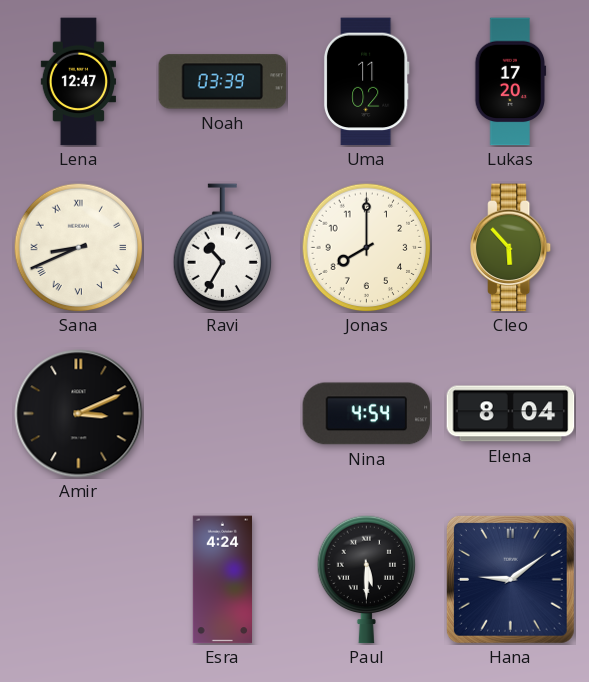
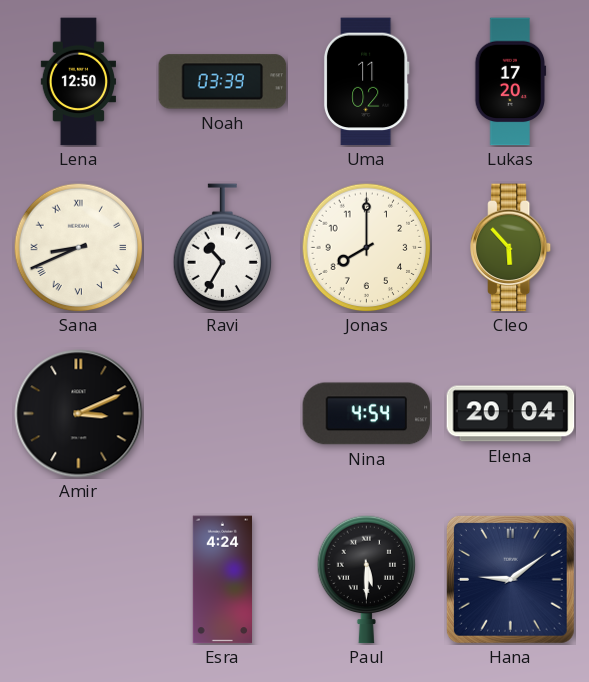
Lena: 12:47 -> 12:50 (78, 82)
Elena: 8:04 -> 20:04 (511, 414)
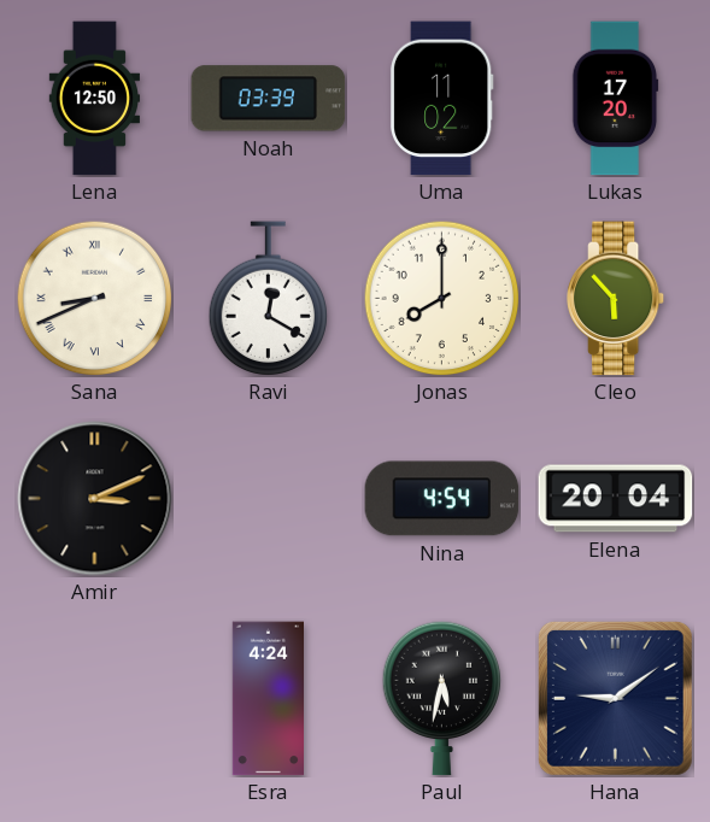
Ravi: 10:35 -> 12:20 (269, 299)
Paul: 5:30 -> 5:32 (442, 698)
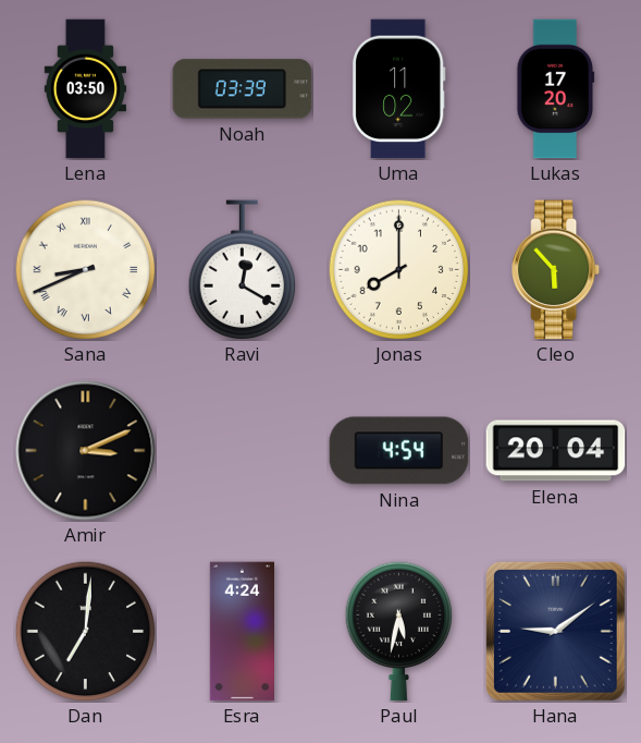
Lena: 12:50 -> 03:50 (85, 89)
Dan: none -> 7:01 (85, 631)
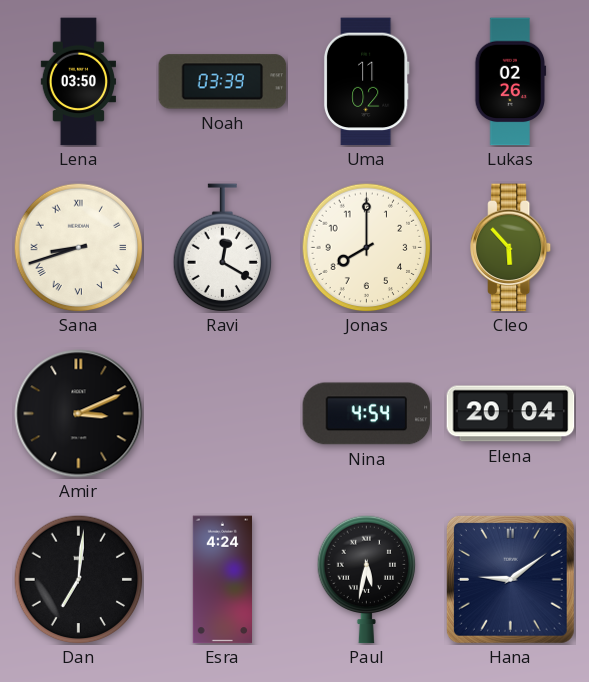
Lukas: 17:20 -> 02:26 (511, 82)
Sana: 8:41 -> 8:42 (78, 247)
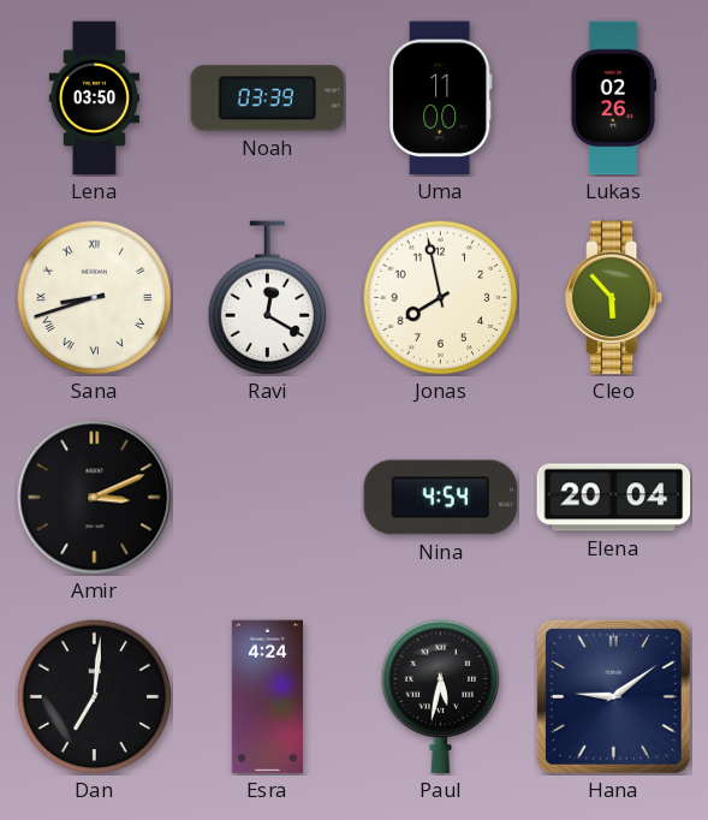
Uma: 11:02 -> 11:00 (440, 99)
Jonas: 8:00 -> 7:58 (440, 297)
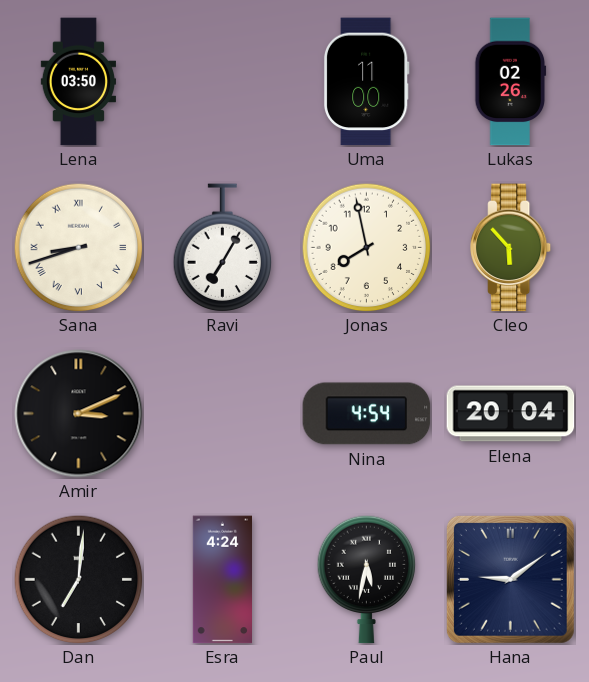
Noah: 03:39 -> none (268, 99)
Ravi: 12:20 -> 7:05 (223, 248)
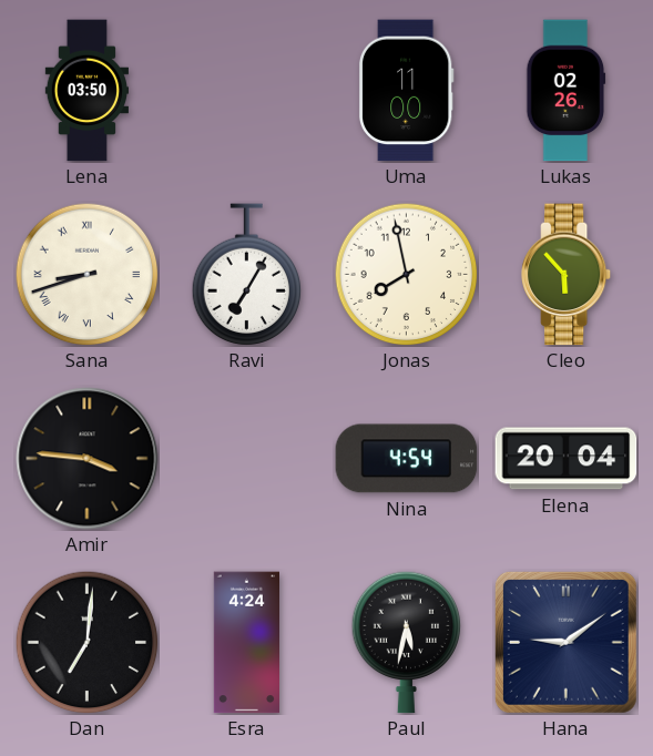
Amir: 3:11 -> 3:46 (88, 459)
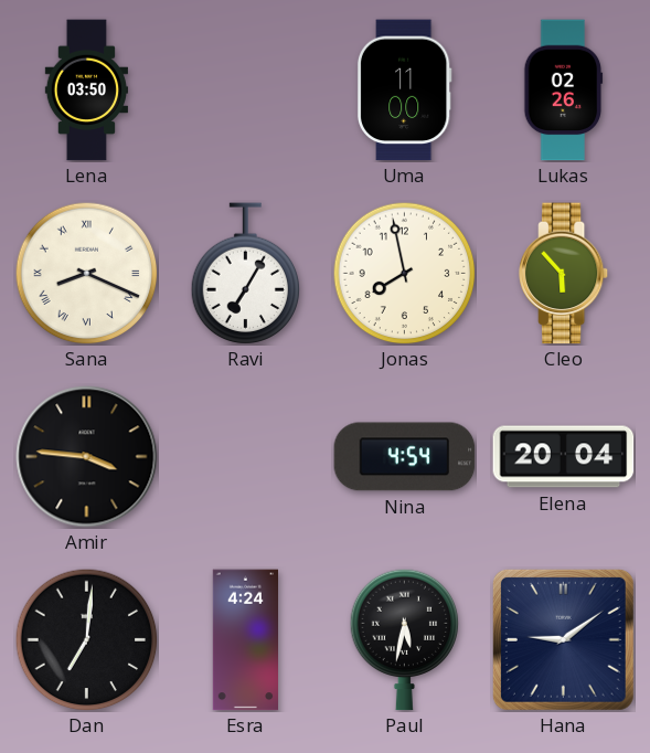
Sana: 8:42 -> 8:19 (86, 273)
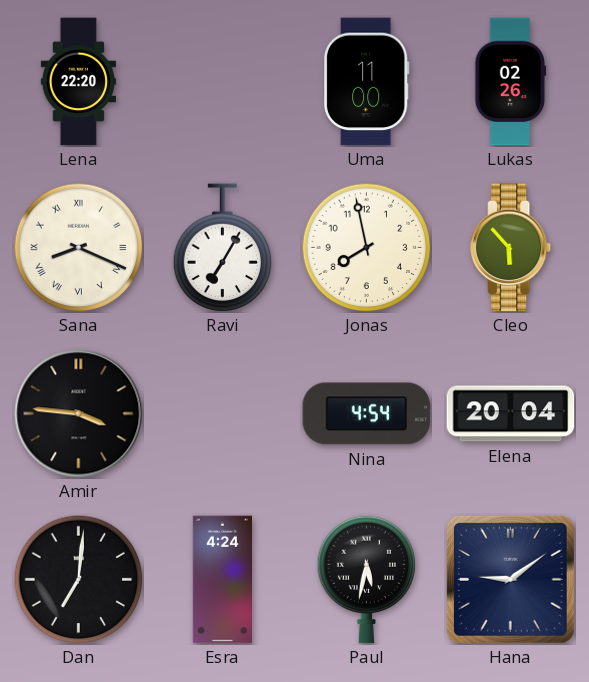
Lena: 03:50 -> 22:20 (78, 82)
